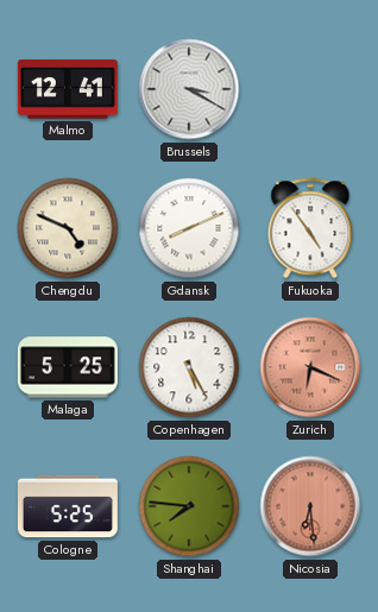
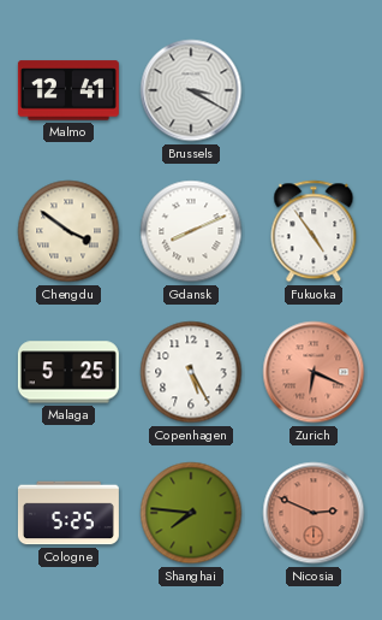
Chengdu: 4:49 -> 3:51 (68, 231)
Nicosia: 6:29 -> 2:49 (314, 513)
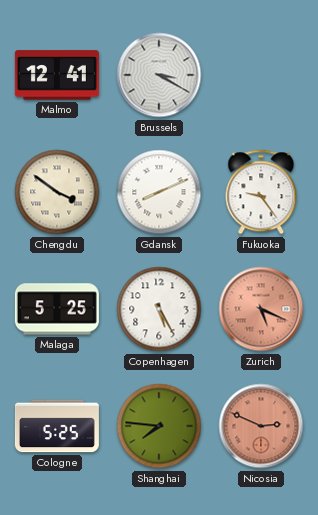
Fukuoka: 4:54 -> 9:24 (261, 192)
Zurich: 6:19 -> 5:19 (261, 309)
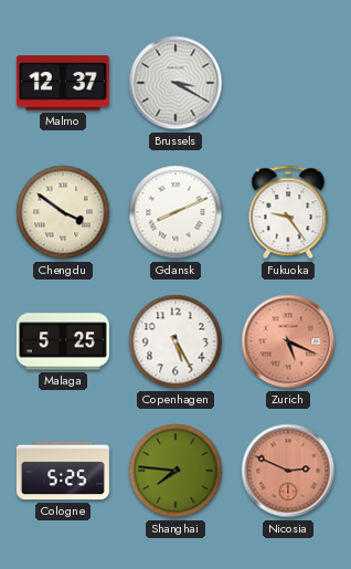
Malmo: 12:41 -> 12:37 (63, 83)
